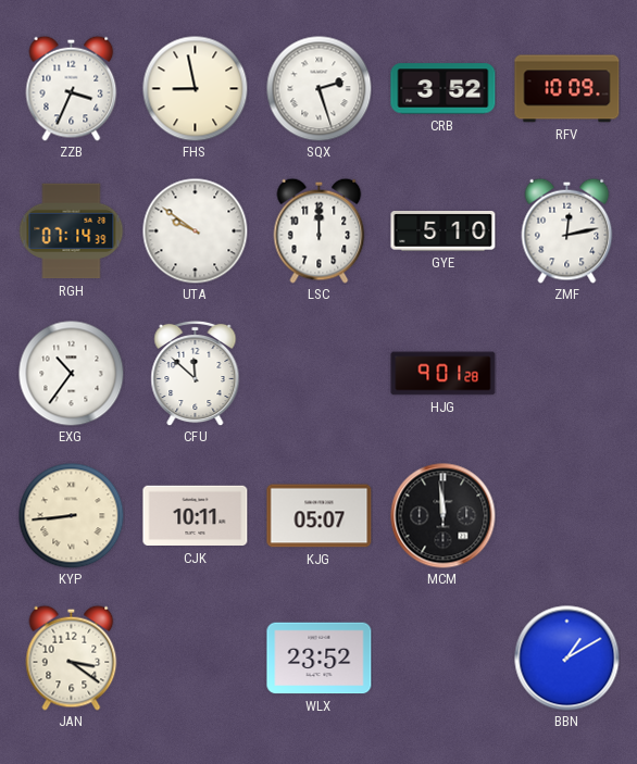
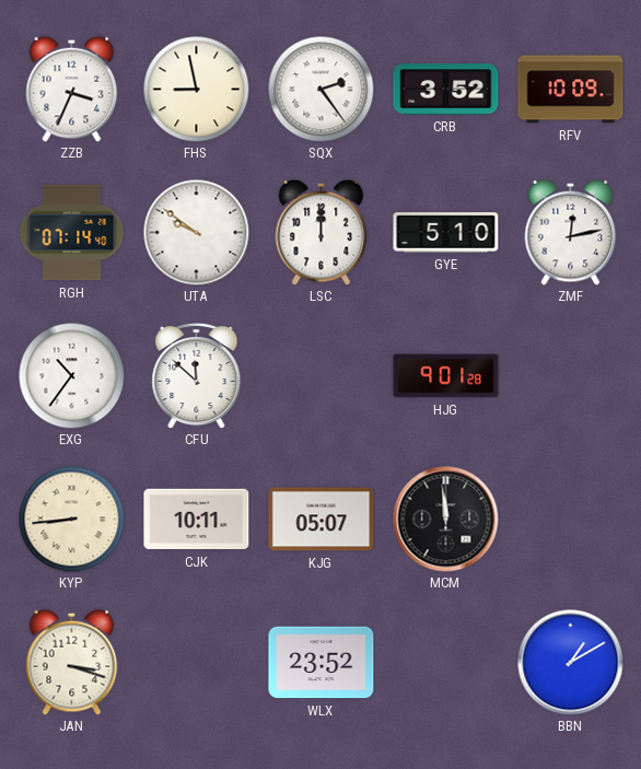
SQX: 2:27 -> 2:24 (320, 89)
RGH: 07:14:39 -> 07:14:40 (72, 233)
JAN: 3:21 -> 3:18 (72, 662)
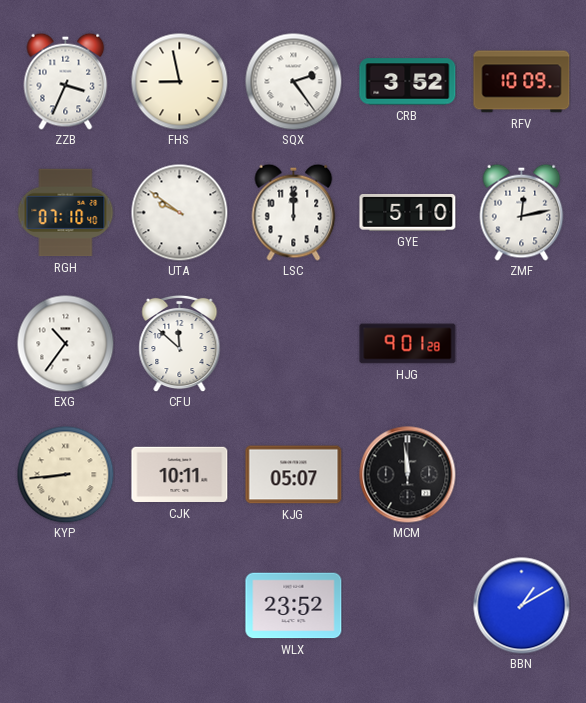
RGH: 07:14 -> 07:10 (66, 213)
JAN: 3:18 -> none (72, 662)
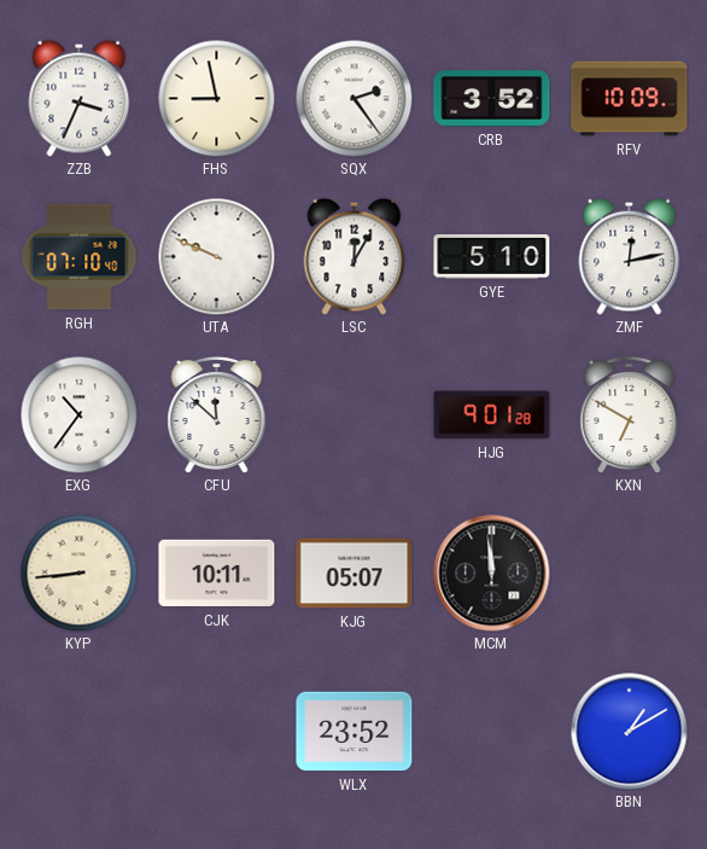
UTA: 9:51 -> 9:49 (216, 256)
LSC: 12:00 -> 12:05 (355, 256)
KXN: none -> 6:50 (630, 414)
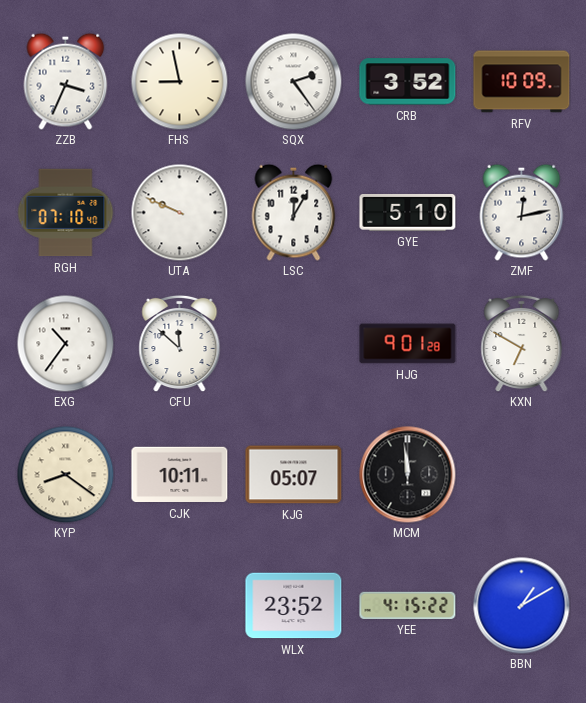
KYP: 8:44 -> 8:21 (65, 474)
YEE: none -> 4:15 (408, 605)
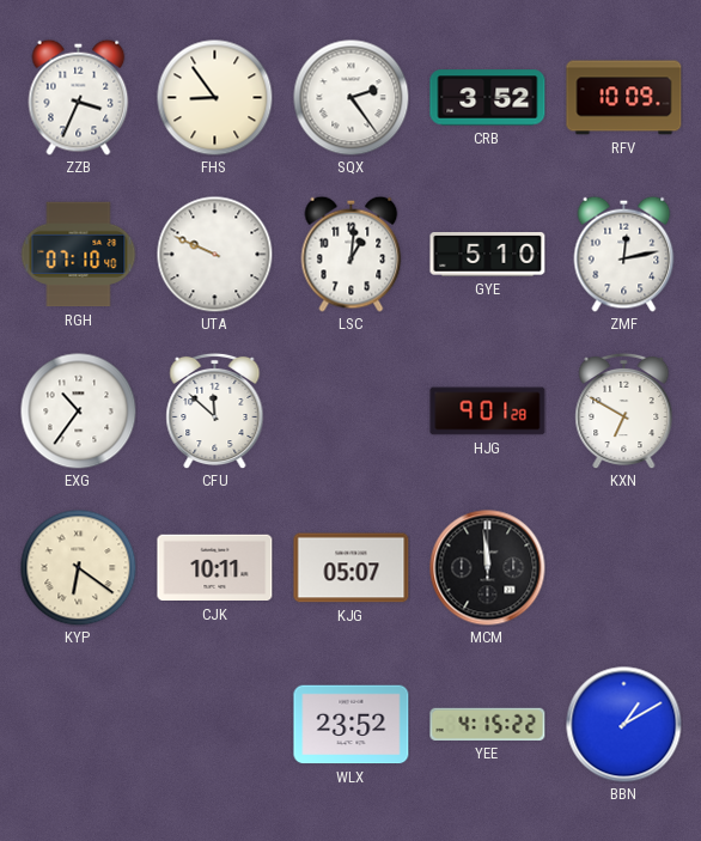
FHS: 8:58 -> 8:54 (214, 97)
LSC: 12:05 -> 1:01 (352, 254)
KYP: 8:21 -> 6:21 (78, 567)
